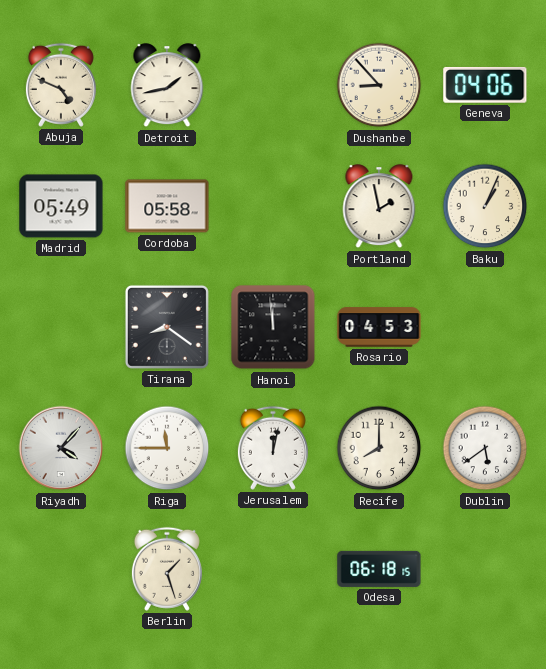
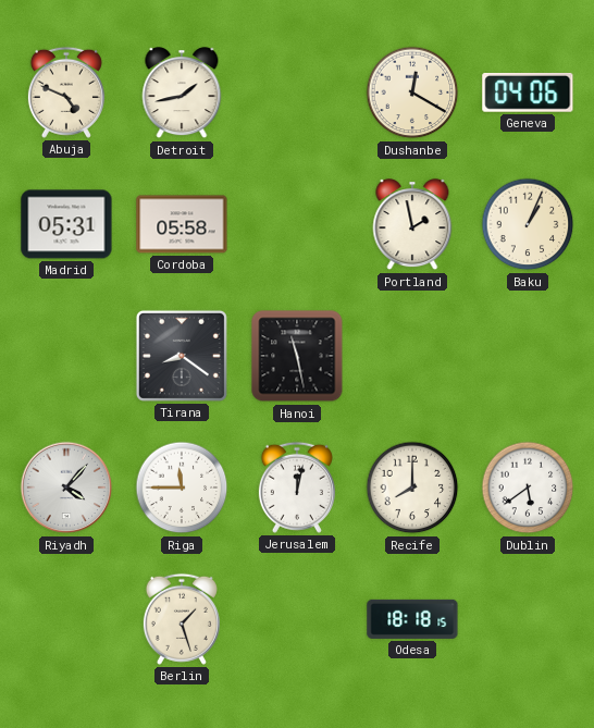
Dushanbe: 8:53 -> 12:20 (412, 92)
Madrid: 05:49 -> 05:31 (66, 224)
Hanoi: 11:59 -> 11:28 (297, 356)
Rosario: 04:53 -> none (379, 327)
Odesa: 06:18 -> 18:18 (412, 619)
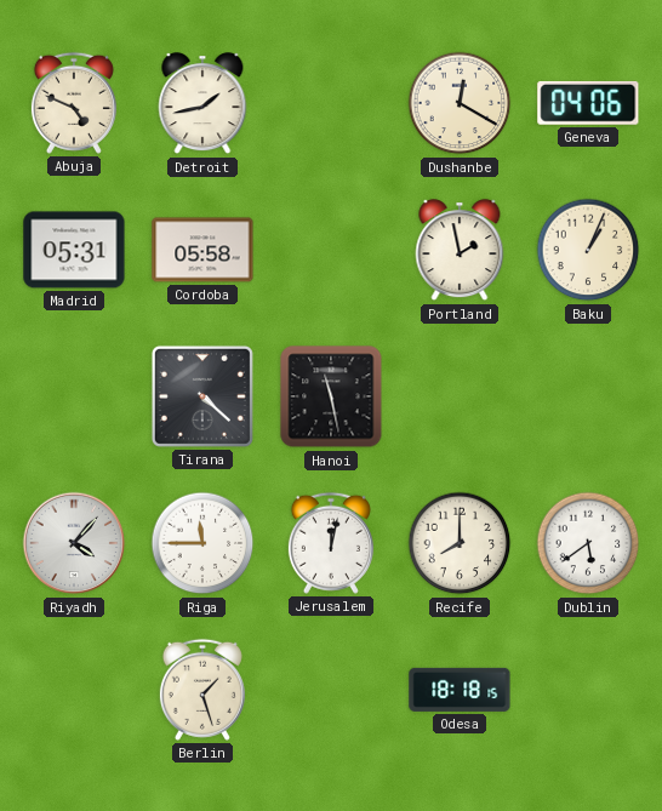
Tirana: 8:21 -> 4:22 (202, 396)
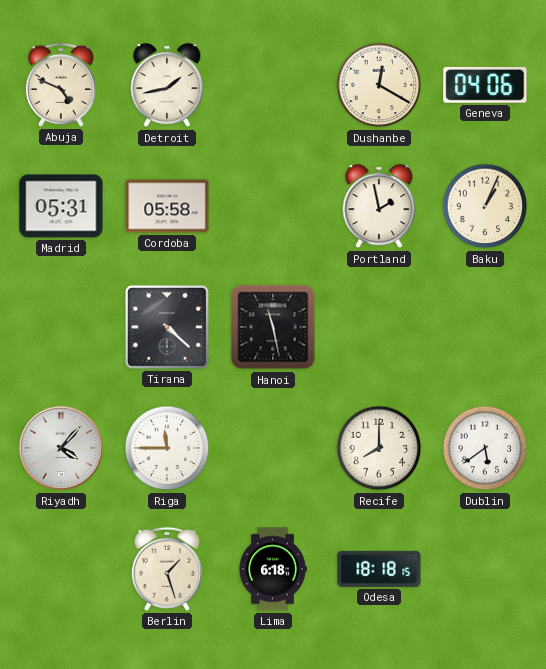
Jerusalem: 12:02 -> none (331, 543)
Lima: none -> 6:18 (273, 569)
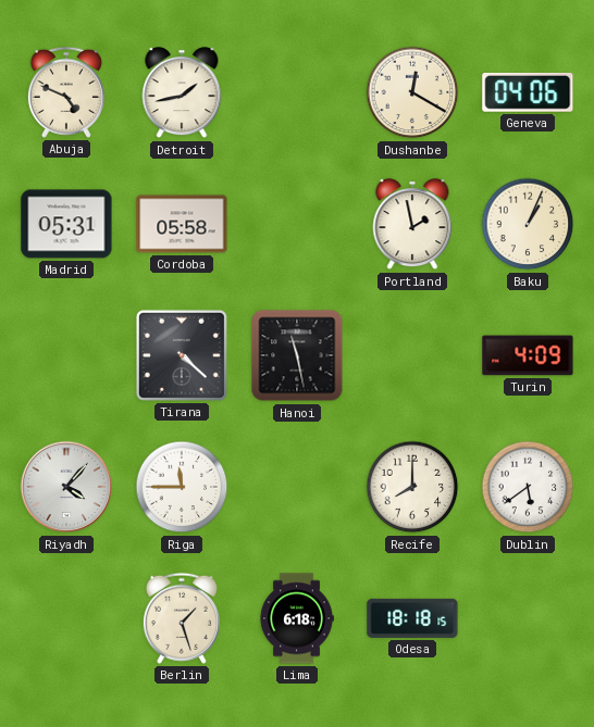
Turin: none -> 4:09 (528, 355)
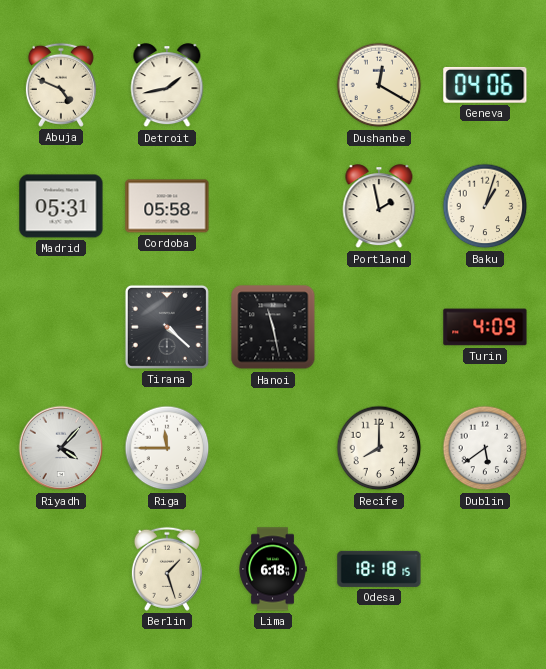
Baku: 1:04 -> 1:03 (485, 206)
